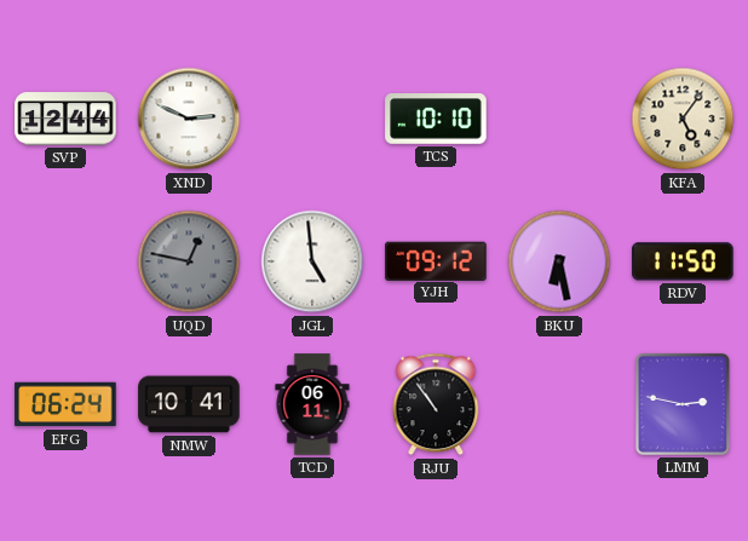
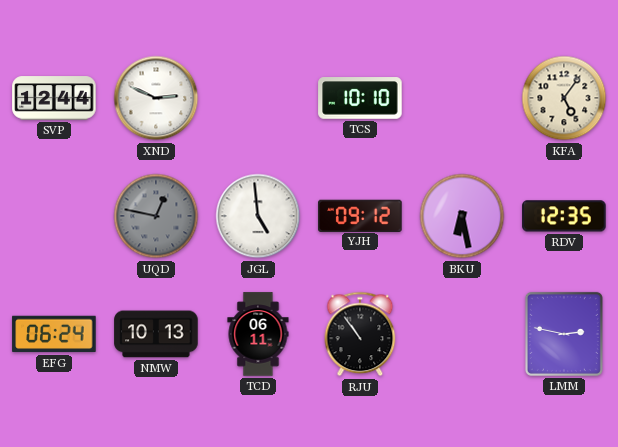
RDV: 11:50 -> 12:35 (564, 216)
NMW: 10:41 -> 10:13 (156, 334)
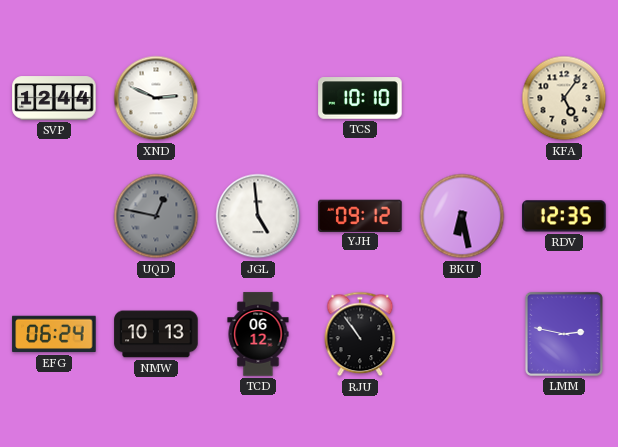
TCD: 06:11 -> 06:12 (258, 334)
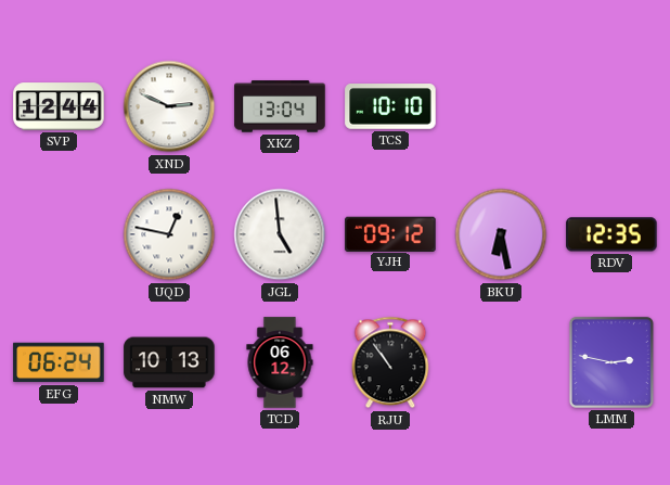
XKZ: none -> 13:04 (280, 106)
KFA: 5:06 -> none (564, 98)
UQD dial: grey -> white (169, 234)
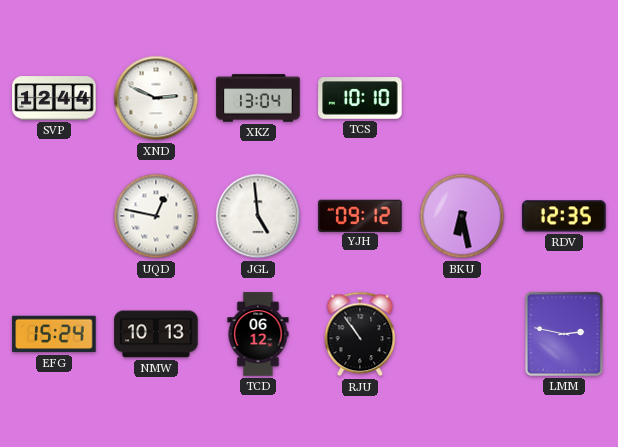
EFG: 06:24 -> 15:24 (54, 334)
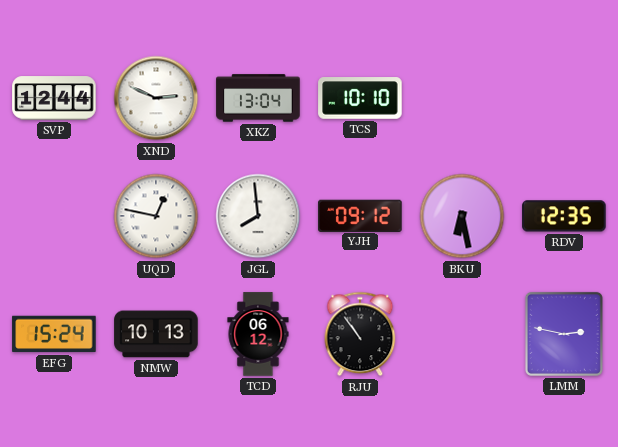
JGL: 4:59 -> 7:59 (258, 216)
